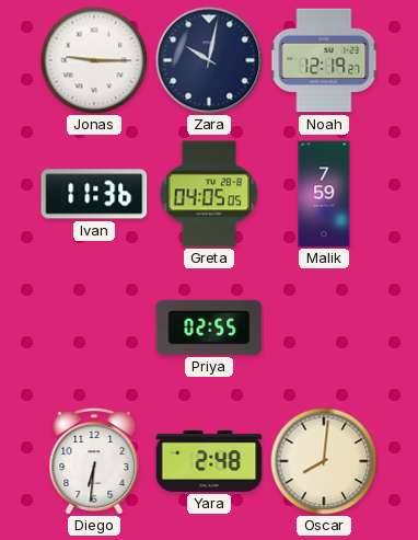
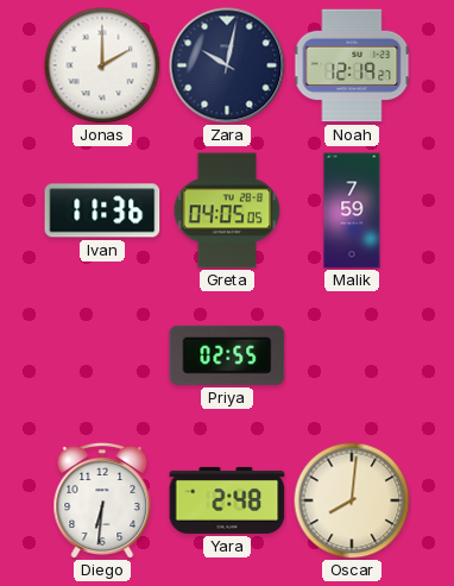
Jonas: 9:15 -> 2:00 (102, 65)
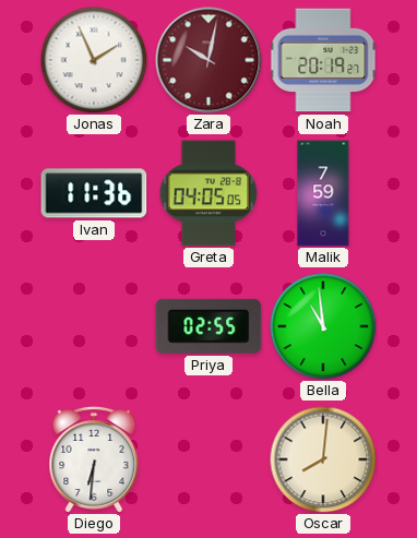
Jonas: 2:00 -> 1:56 (94, 60)
Zara dial: navy -> burgundy (208, 60)
Noah: 12:19 -> 20:19 (323, 60)
Bella: none -> 10:59 (323, 326)
Yara: 2:48 -> none (227, 500)
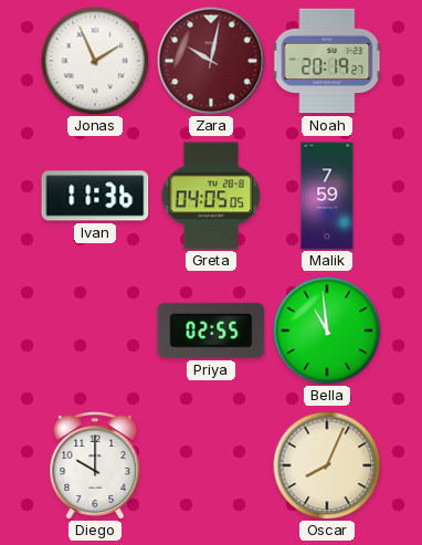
Diego: 6:31 -> 10:00 (95, 465)
Oscar: 8:01 -> 8:04 (327, 465)
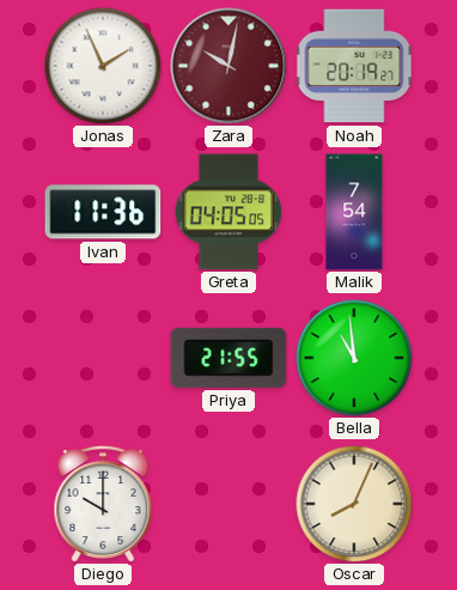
Malik: 7:59 -> 7:54 (354, 212)
Priya: 02:55 -> 21:55 (228, 358)
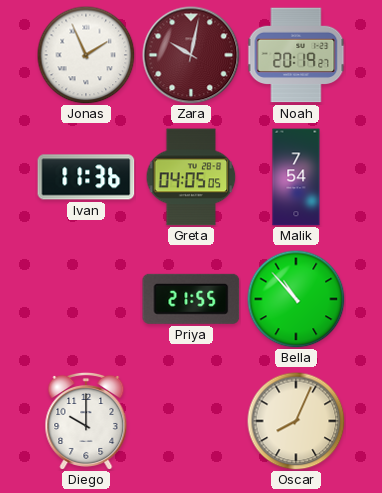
Bella: 10:59 -> 10:53 (296, 299)
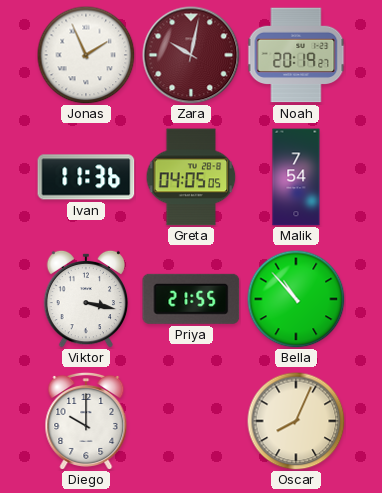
Viktor: none -> 3:17 (86, 299)
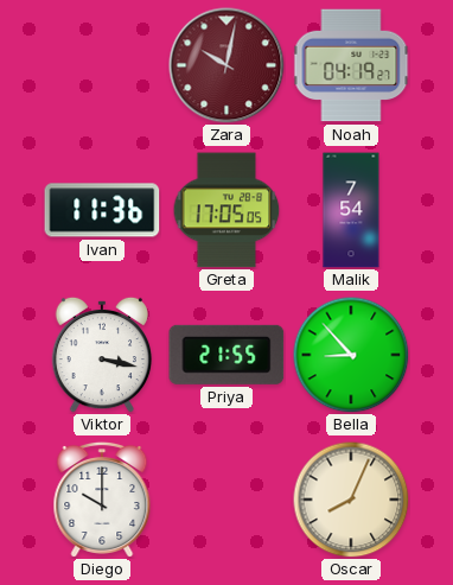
Jonas: 1:56 -> none (86, 55)
Noah: 20:19 -> 04:19 (351, 65)
Greta: 04:05 -> 17:05 (226, 210)
Bella: 10:53 -> 8:53 (351, 355)
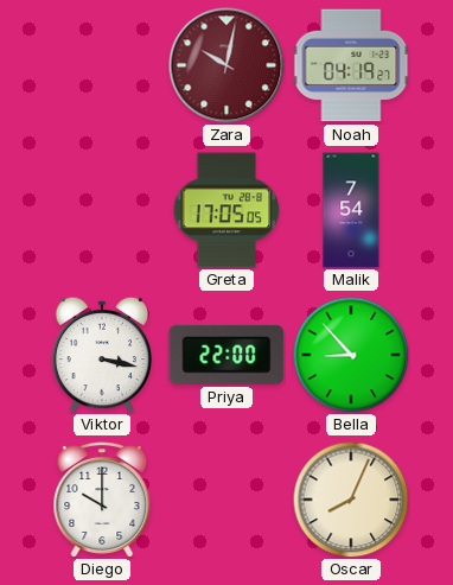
Ivan: 11:36 -> none (102, 210)
Priya: 21:55 -> 22:00 (226, 355)
